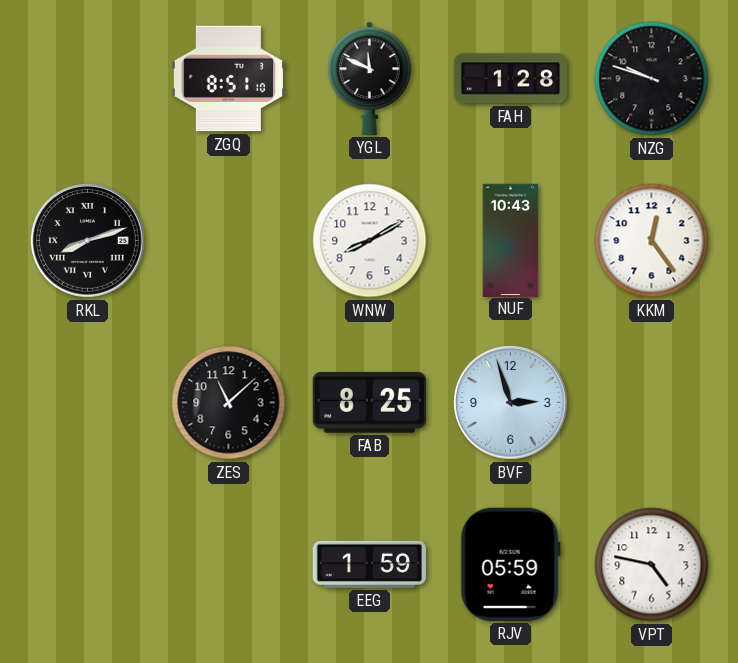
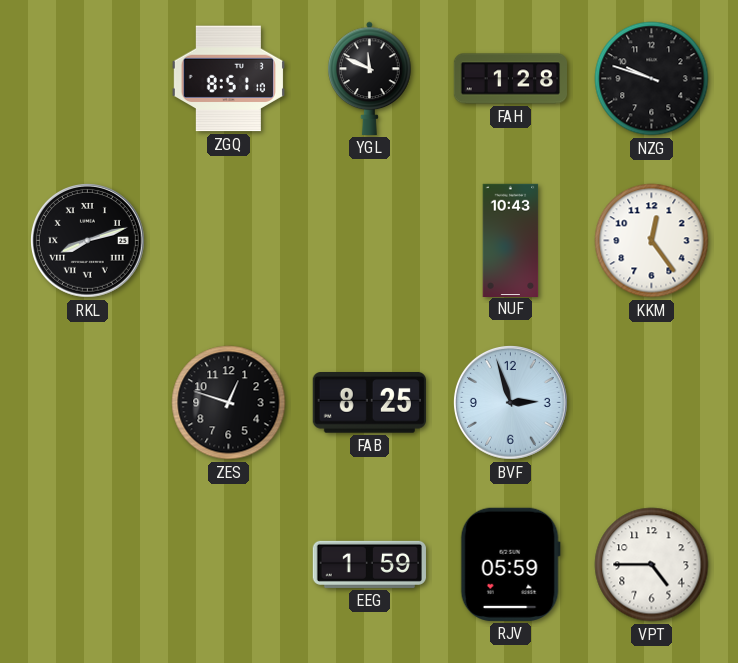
WNW: 8:10 -> none (370, 241)
ZES: 11:08 -> 12:48 (229, 403)
VPT: 4:47 -> 4:45 (652, 565)
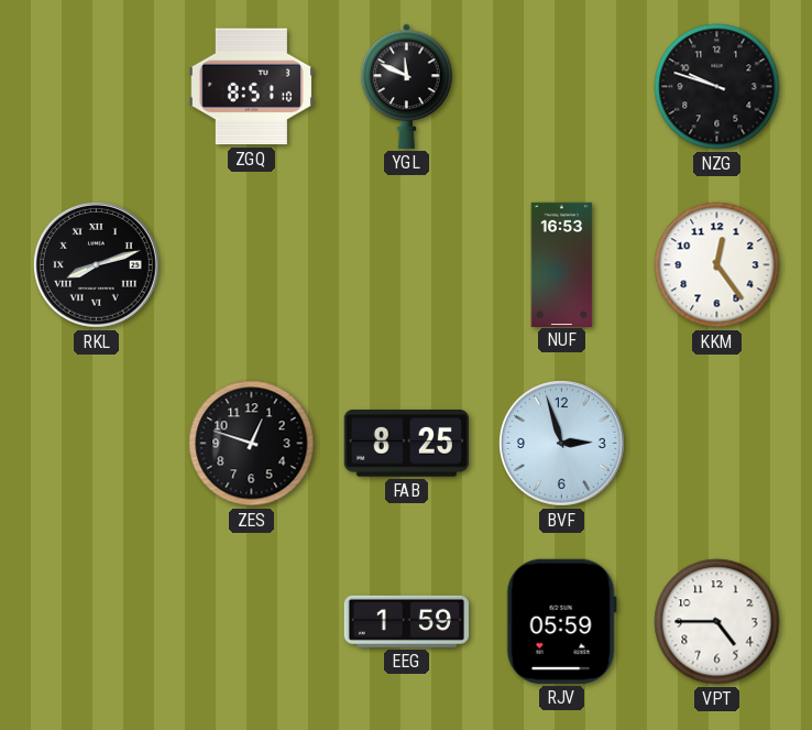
FAH: 1:28 -> none (510, 79)
NUF: 10:43 -> 16:53 (562, 264)
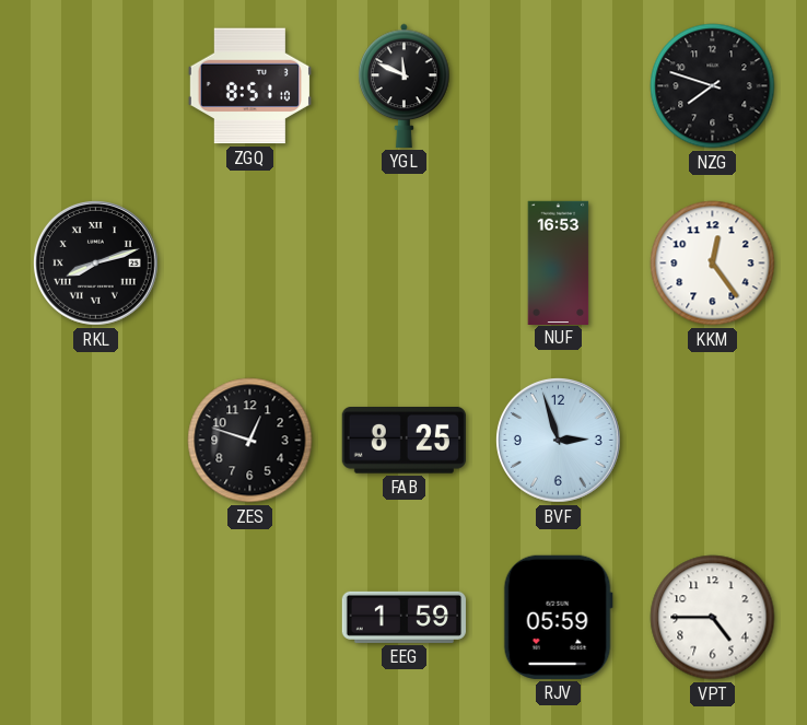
NZG: 9:48 -> 7:48 (713, 86)
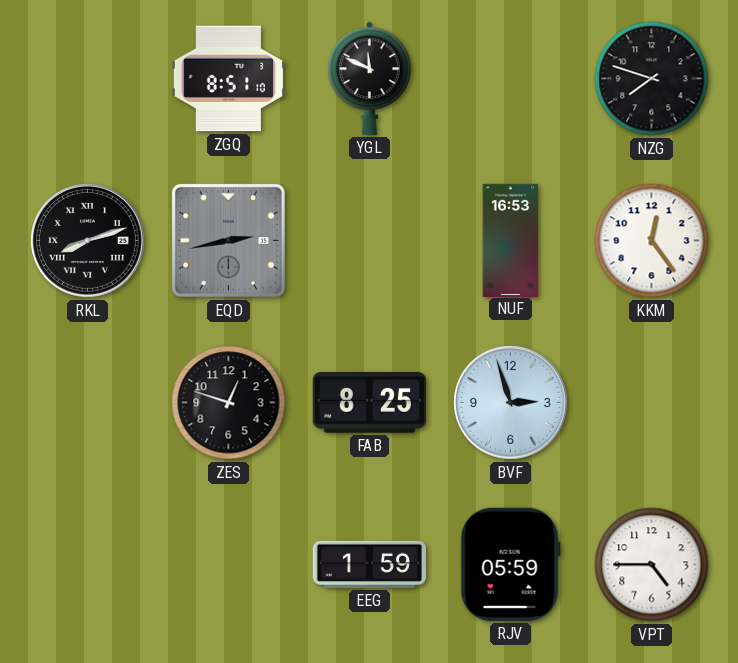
EQD: none -> 2:43 (228, 240)
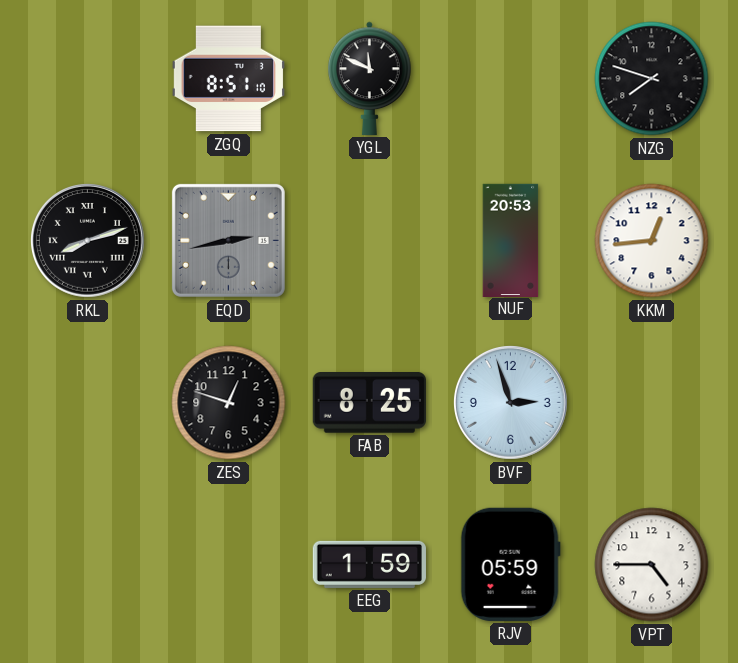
NUF: 16:53 -> 20:53 (511, 240)
KKM: 12:24 -> 12:44 (652, 241)
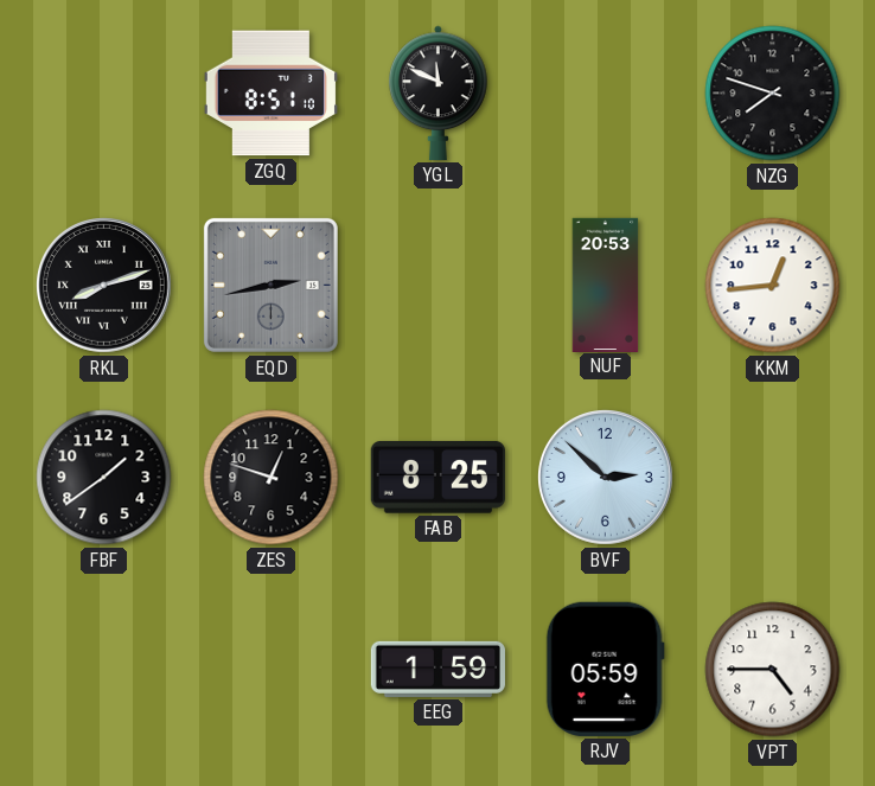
FBF: none -> 1:39 (104, 478)
BVF: 2:57 -> 2:52 (605, 477)
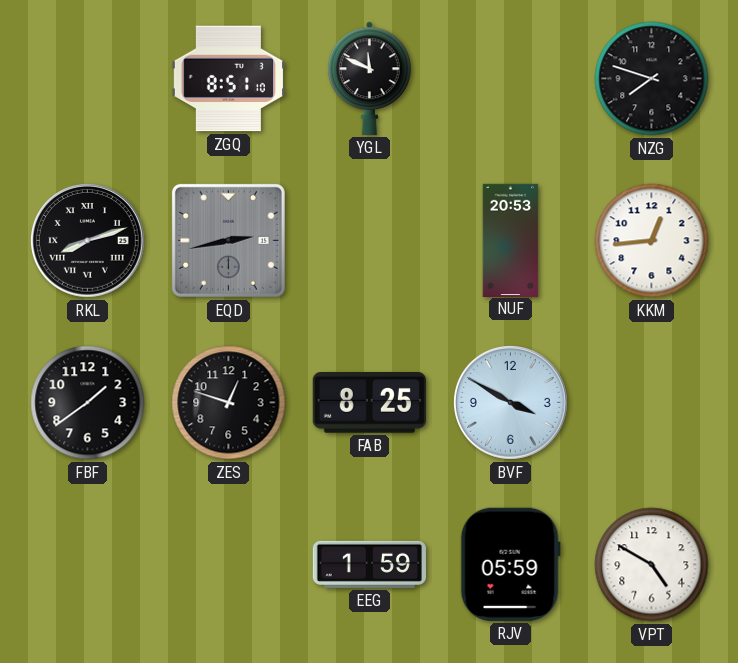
BVF: 2:52 -> 3:50 (510, 402)
VPT: 4:45 -> 4:50 (652, 565)
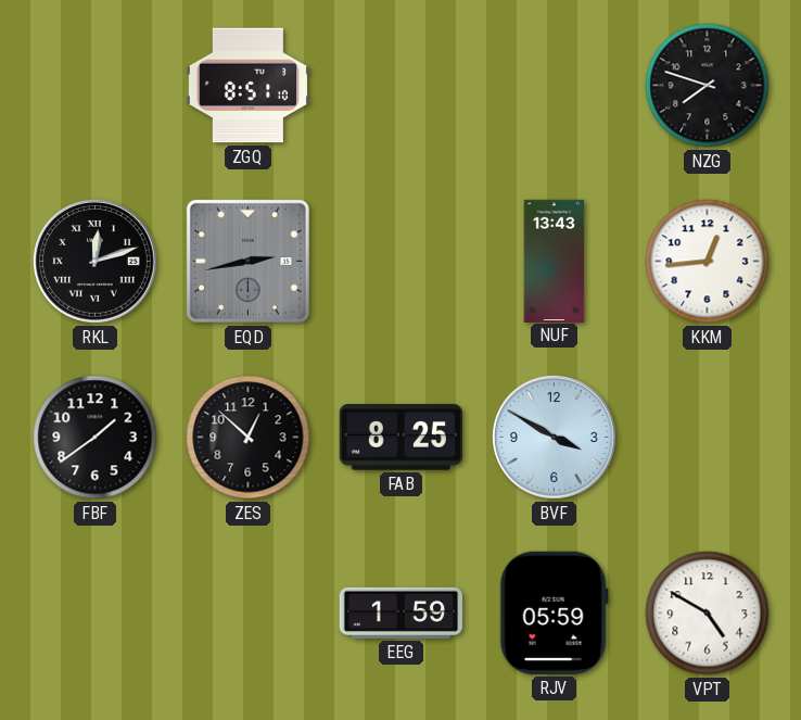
YGL: 11:49 -> none (370, 78)
RKL: 8:12 -> 12:12 (94, 261)
NUF: 20:53 -> 13:43 (555, 261)
ZES: 12:48 -> 12:52 (249, 438)
